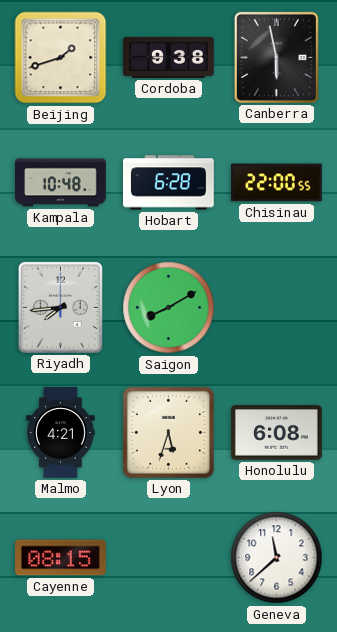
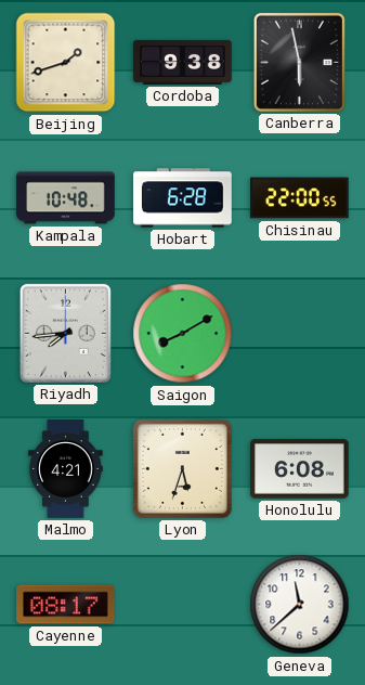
Cayenne: 08:15 -> 08:17 (66, 605)
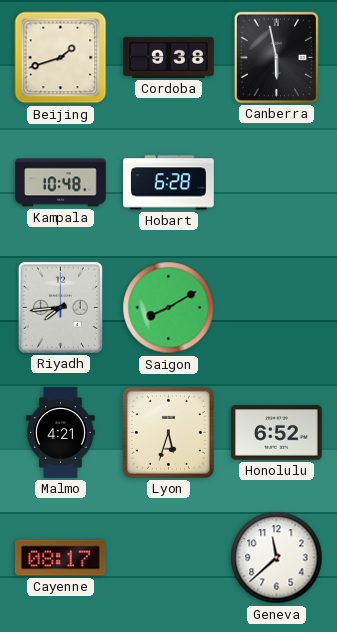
Chisinau: 22:00 -> none (300, 198)
Honolulu: 6:08 -> 6:52 (277, 433)
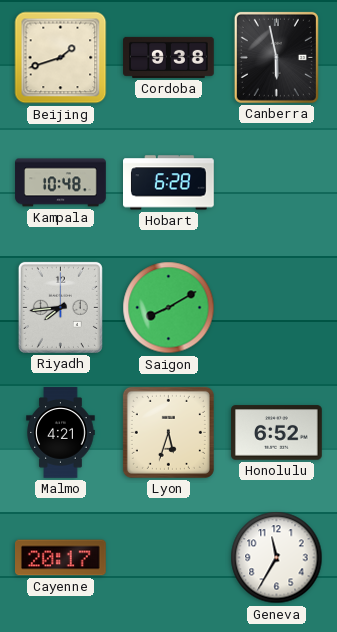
Cayenne: 08:17 -> 20:17 (61, 558)
Geneva: 11:38 -> 11:35 (277, 558)
